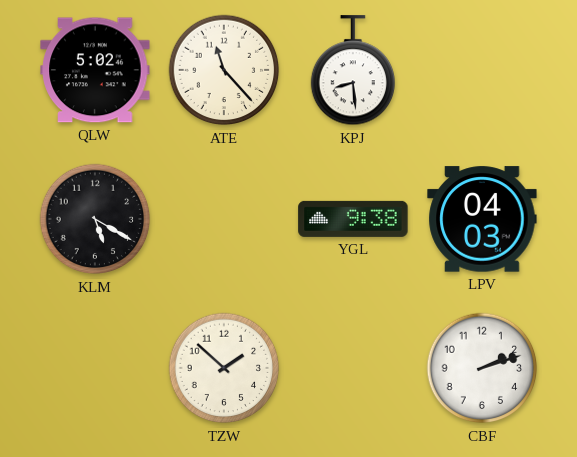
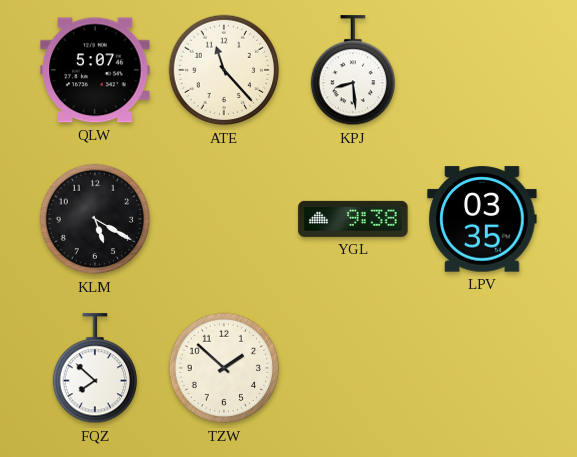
QLW: 5:02 -> 5:07 (95, 70)
LPV: 04:03 -> 03:35 (482, 219)
FQZ: none -> 7:52 (94, 369)
CBF: 2:12 -> none (482, 368)
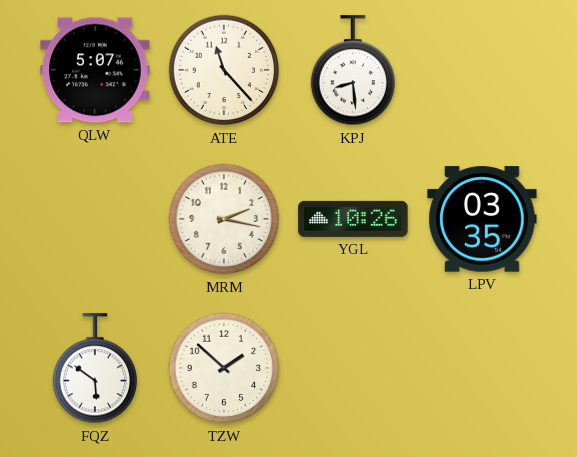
KLM: 5:20 -> none (95, 219)
MRM: none -> 2:17 (224, 219)
YGL: 9:38 -> 10:26 (353, 219)
FQZ: 7:52 -> 5:51 (94, 369)
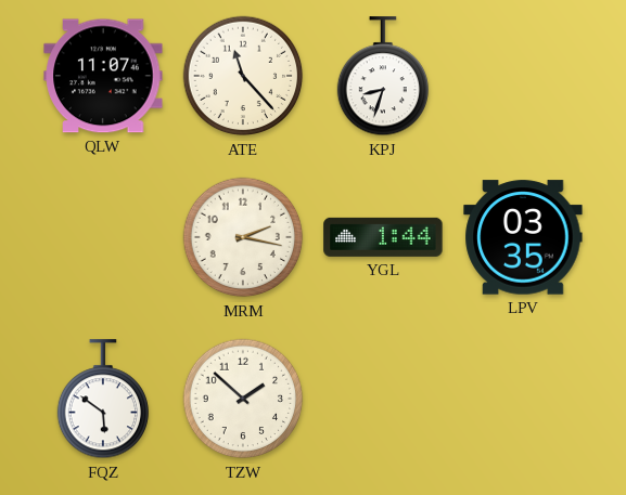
QLW: 5:07 -> 11:07 (103, 76)
KPJ: 8:29 -> 8:33 (382, 77)
YGL: 10:26 -> 1:44 (383, 237)
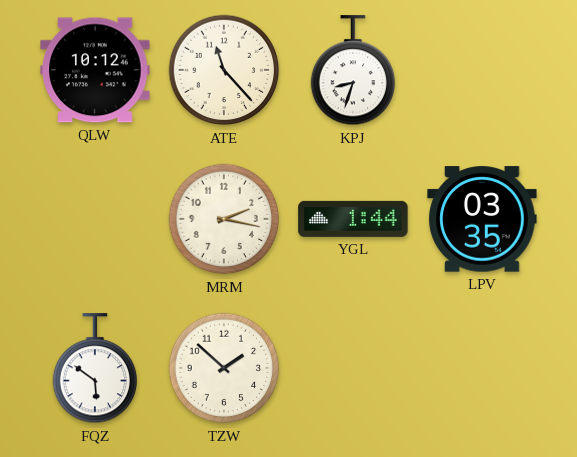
QLW: 11:07 -> 10:12 (95, 70)
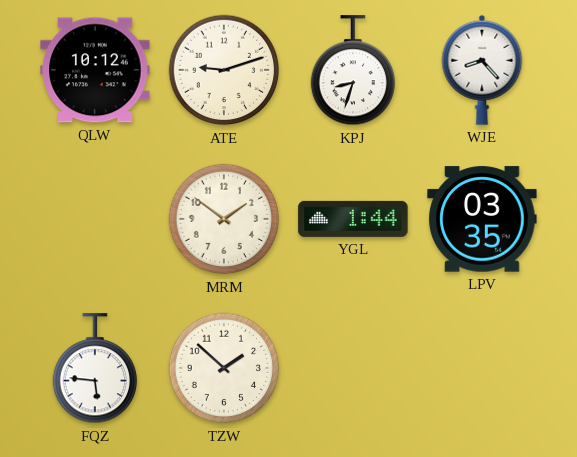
ATE: 11:23 -> 9:12 (224, 70)
WJE: none -> 8:23 (482, 70)
MRM: 2:17 -> 1:51 (224, 219)
FQZ: 5:51 -> 5:46 (94, 369)
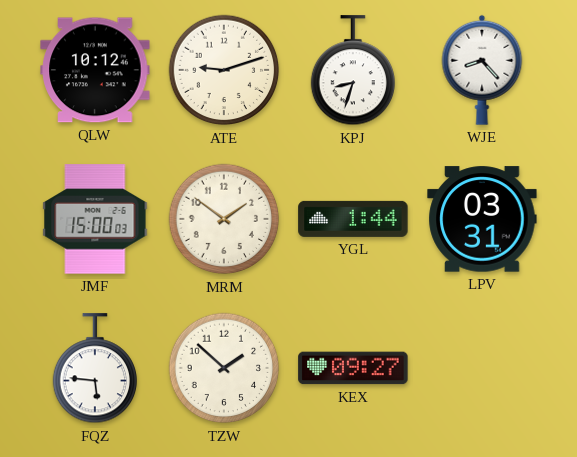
JMF: none -> 15:00 (95, 219)
LPV: 03:35 -> 03:31 (482, 219)
KEX: none -> 09:27 (353, 368)
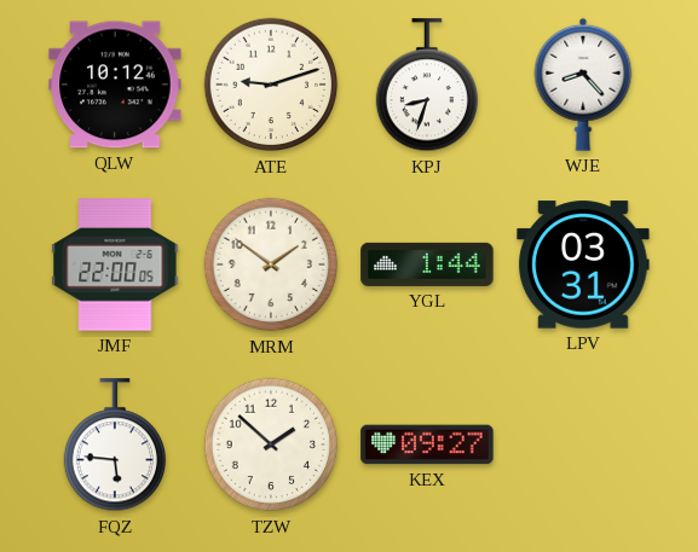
JMF: 15:00 -> 22:00 (115, 265)
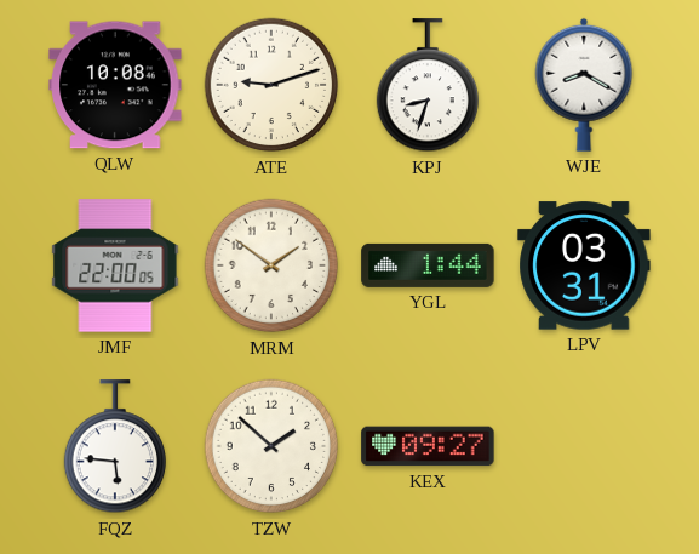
QLW: 10:12 -> 10:08 (115, 85)
WJE: 8:23 -> 8:20 (584, 85)
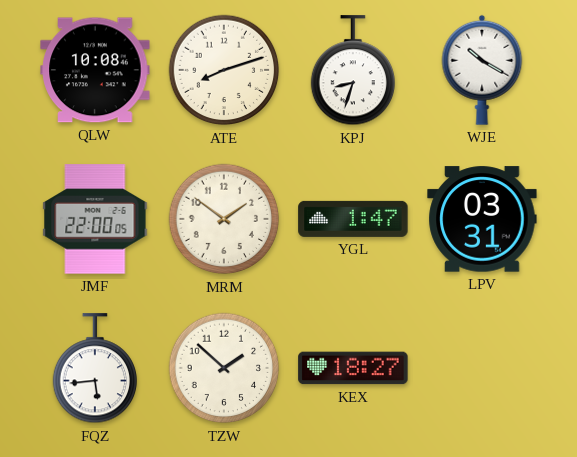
ATE: 9:12 -> 8:12 (224, 70)
WJE: 8:20 -> 10:20 (482, 70)
YGL: 1:44 -> 1:47 (353, 219)
FQZ: 5:46 -> 5:44 (94, 369)
KEX: 09:27 -> 18:27 (353, 368)
